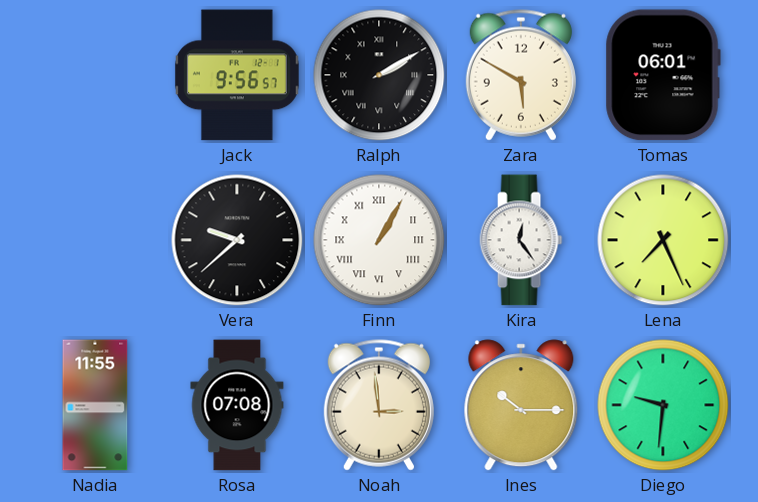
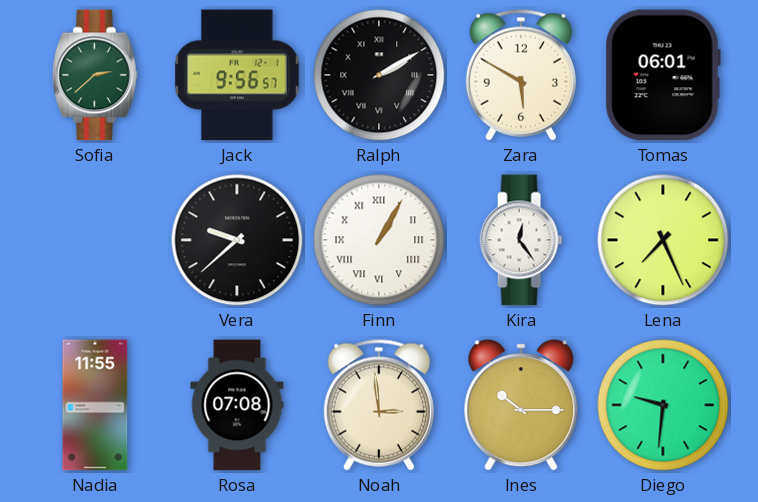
Sofia: none -> 2:38 (96, 75)
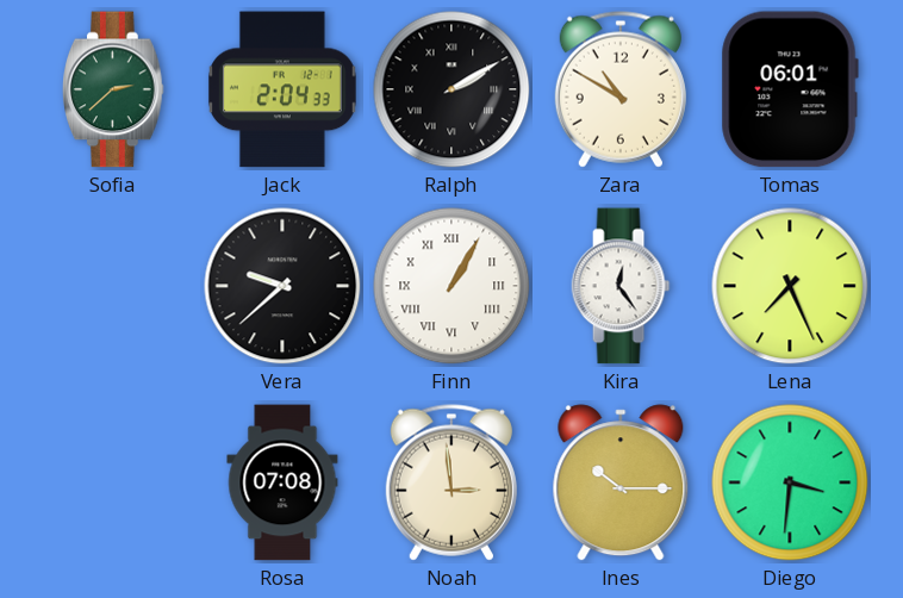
Jack: 9:56 -> 2:04 (282, 89)
Zara: 5:50 -> 10:50 (621, 89)
Nadia: 11:55 -> none (95, 405)
Diego: 9:31 -> 3:31 (790, 482)
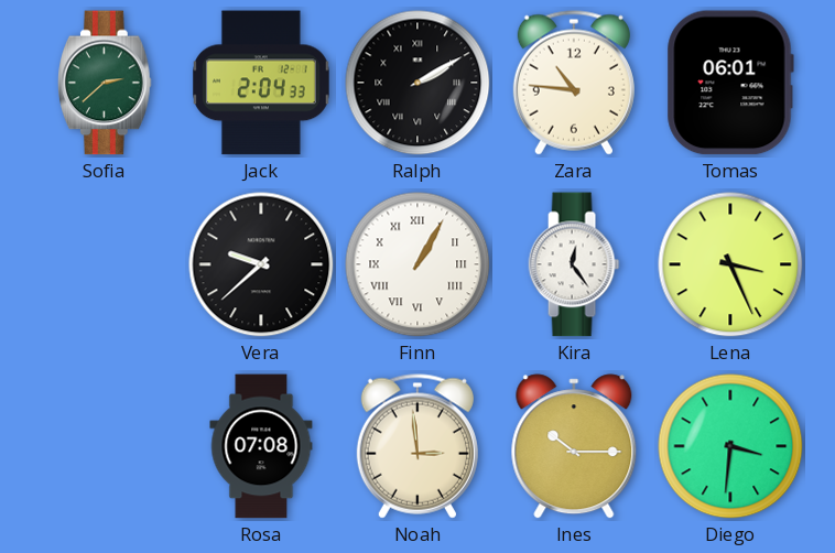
Zara: 10:50 -> 10:46 (574, 83)
Lena: 7:26 -> 3:26 (730, 264)
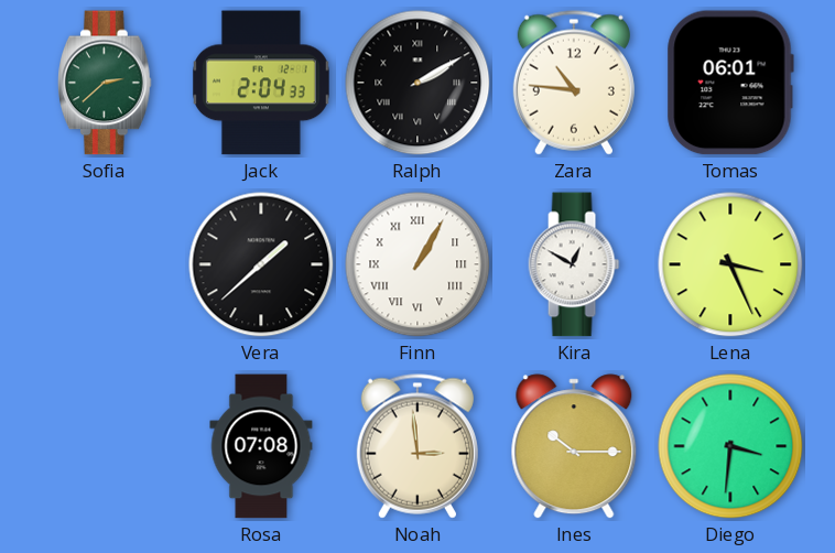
Vera: 9:38 -> 1:38 (261, 264)
Kira: 12:24 -> 12:50 (574, 264)
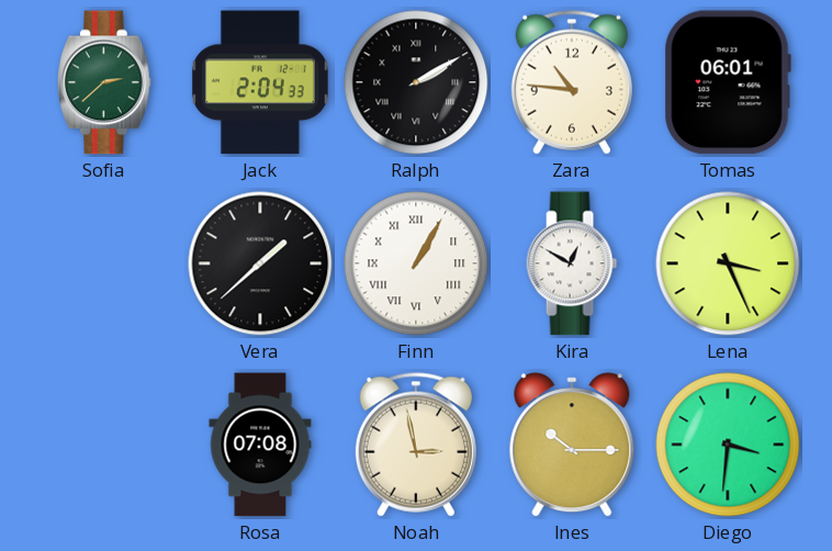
Noah: 2:59 -> 2:58 (416, 445)
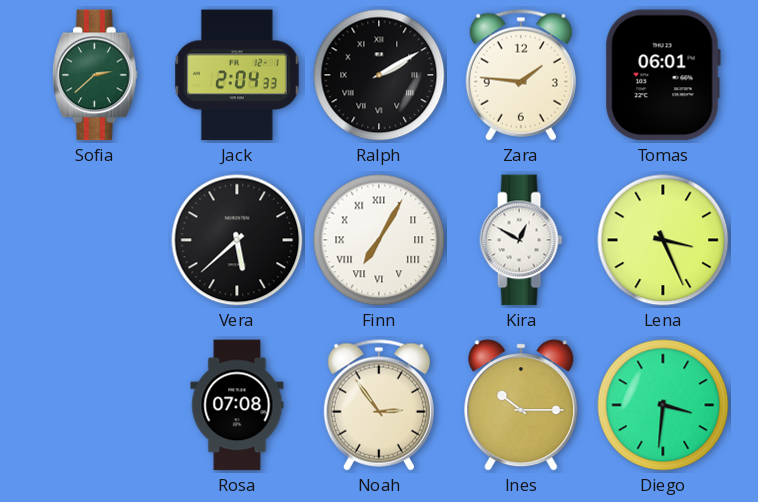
Zara: 10:46 -> 1:46 (521, 75)
Vera: 1:38 -> 5:38 (237, 240)
Finn: 1:05 -> 7:05 (379, 240)
Noah: 2:58 -> 2:54 (379, 405)
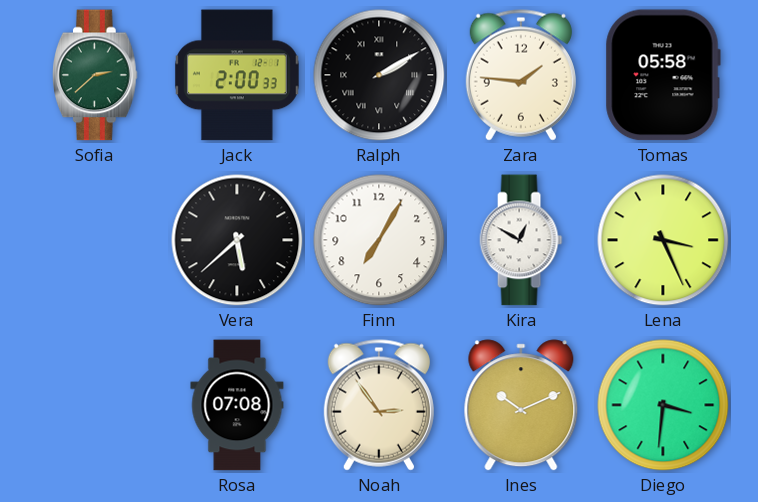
Jack: 2:04 -> 2:00 (237, 75)
Tomas: 06:01 -> 05:58 (663, 75)
Finn numerals: Roman -> Arabic (379, 240)
Ines: 10:15 -> 10:11 (521, 405)
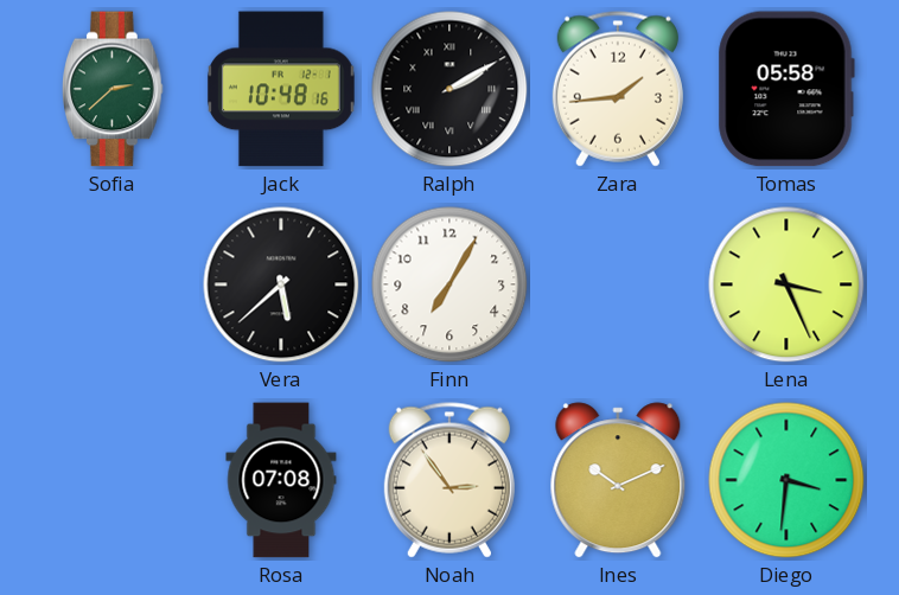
Jack: 2:00 -> 10:48 (281, 89)
Zara: 1:46 -> 1:44 (618, 89)
Kira: 12:50 -> none (521, 240)
